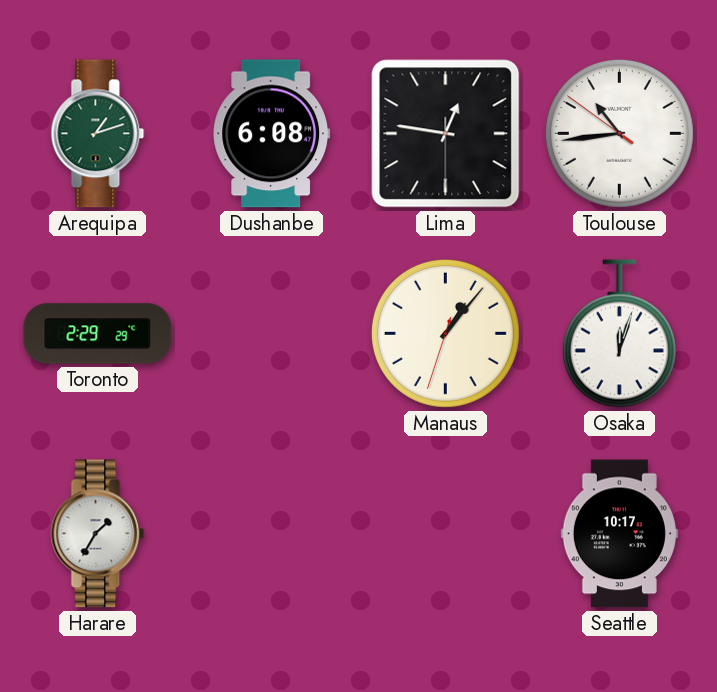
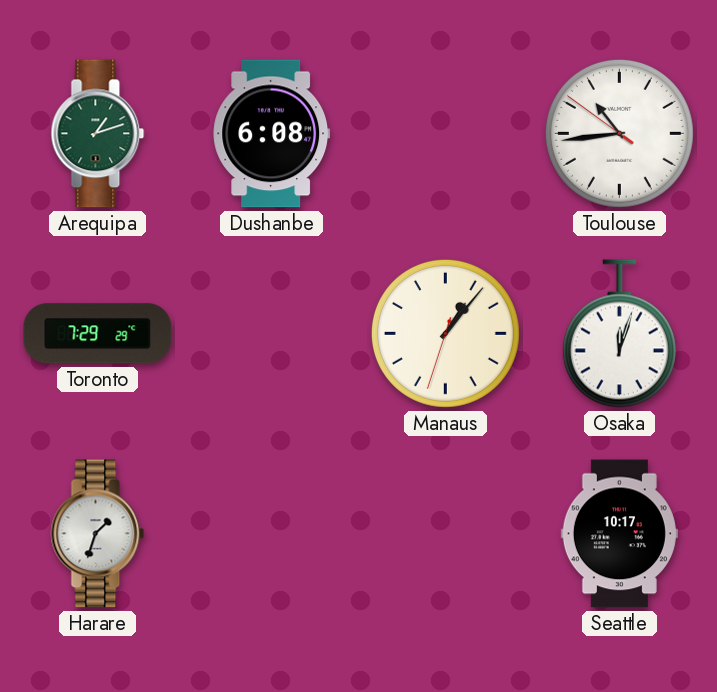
Lima: 12:46 -> none (446, 134)
Toronto: 2:29 -> 7:29 (98, 334)
Harare: 1:35 -> 1:33 (98, 534)
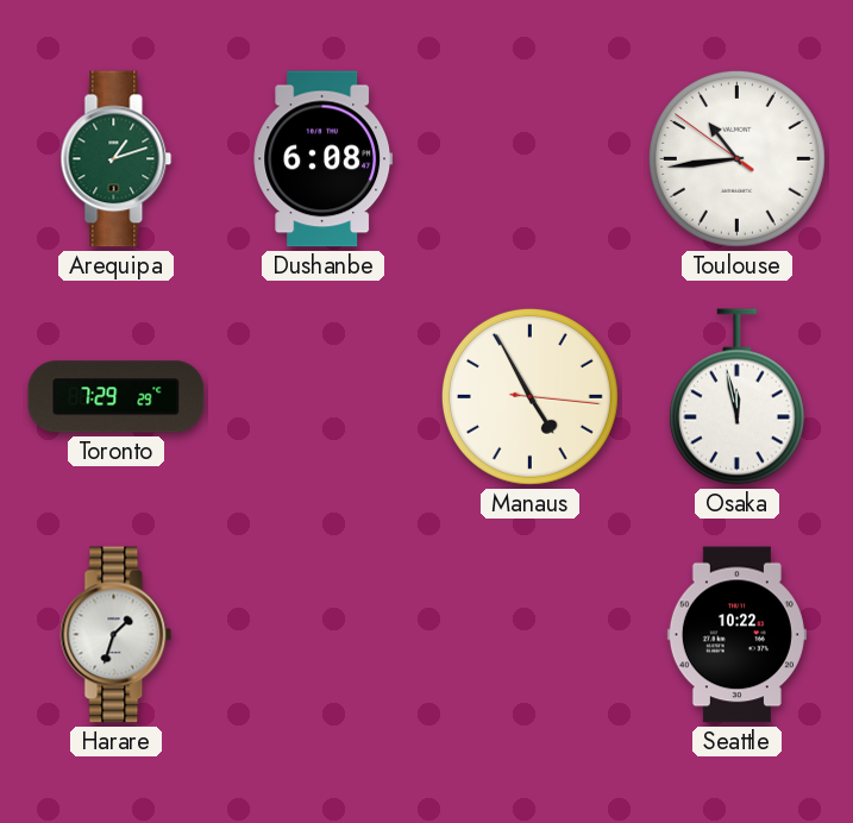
Manaus: 1:06 -> 4:55 (529, 396)
Osaka: 12:03 -> 11:58 (736, 397)
Seattle: 10:17 -> 10:22 (736, 635)
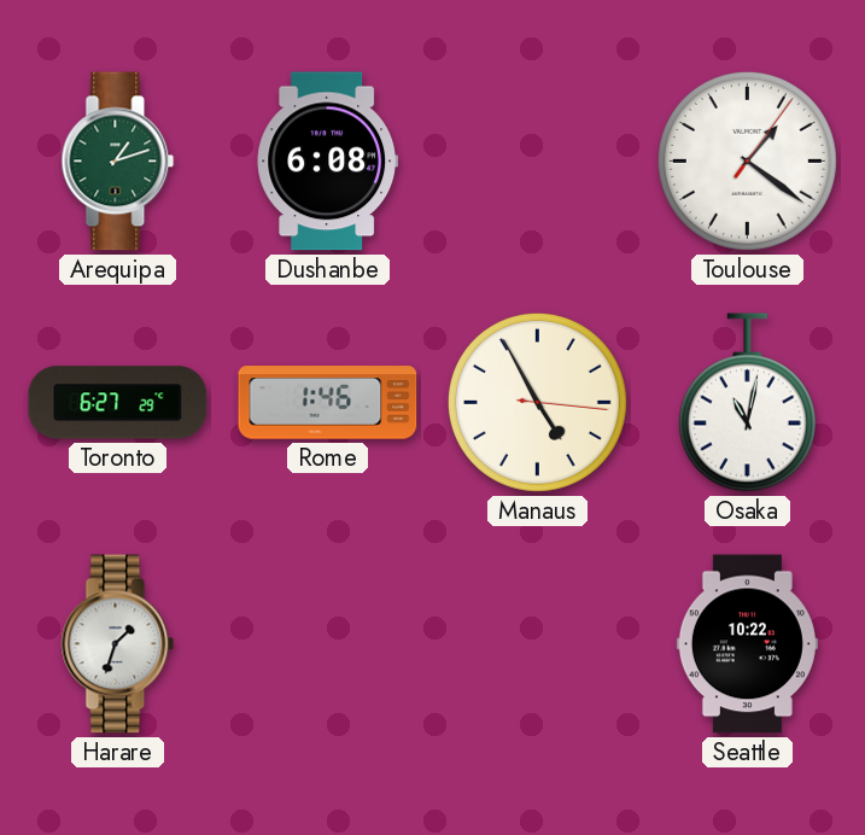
Toulouse: 10:43 -> 1:21 (747, 160)
Toronto: 7:29 -> 6:27 (118, 403)
Rome: none -> 1:46 (328, 403)
Osaka: 11:58 -> 11:02 (747, 403)
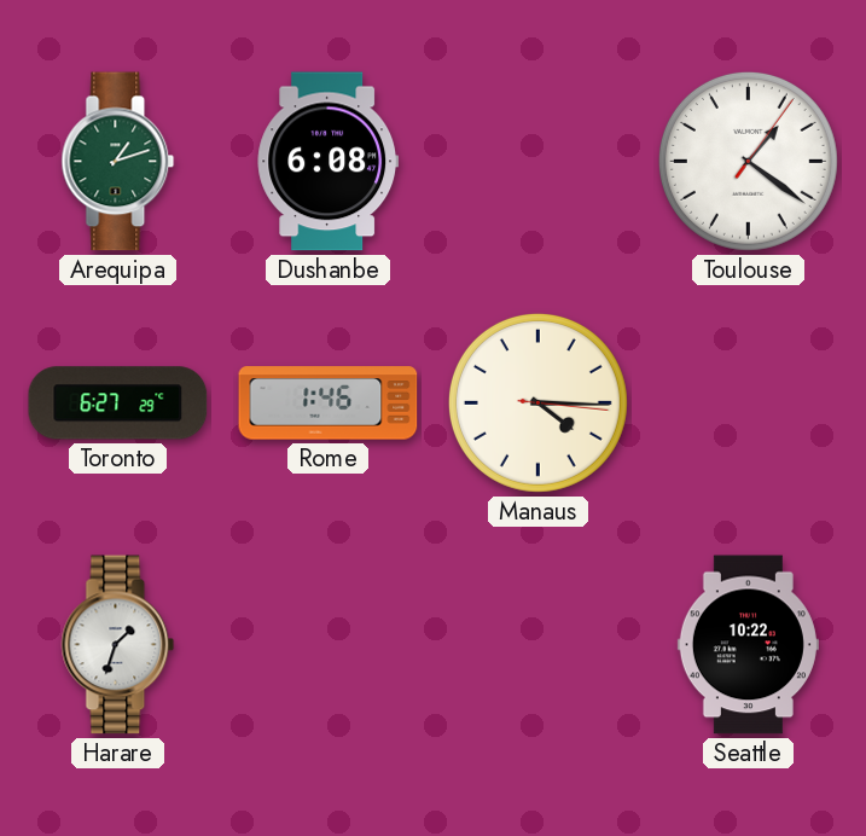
Manaus: 4:55 -> 4:15 (537, 402)
Osaka: 11:02 -> none (747, 403)
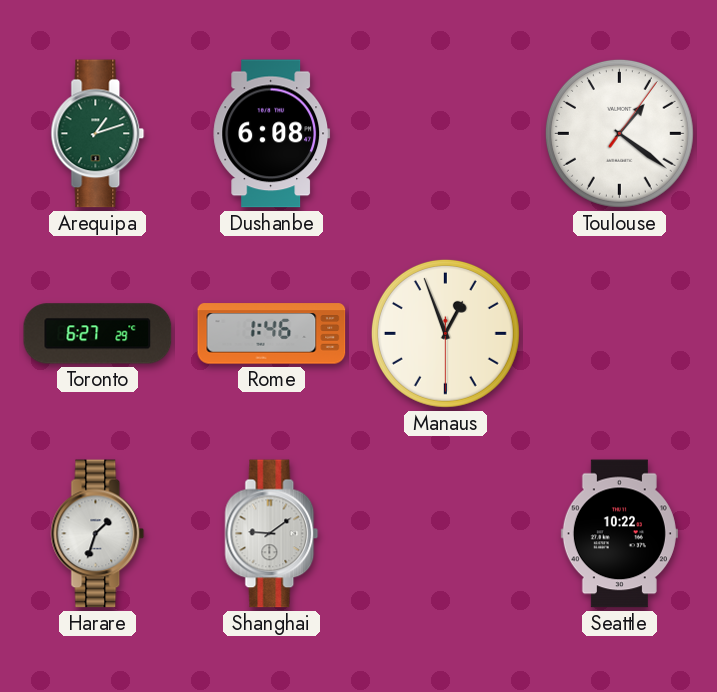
Manaus: 4:15 -> 12:56 (445, 333)
Shanghai: none -> 9:09 (272, 534)
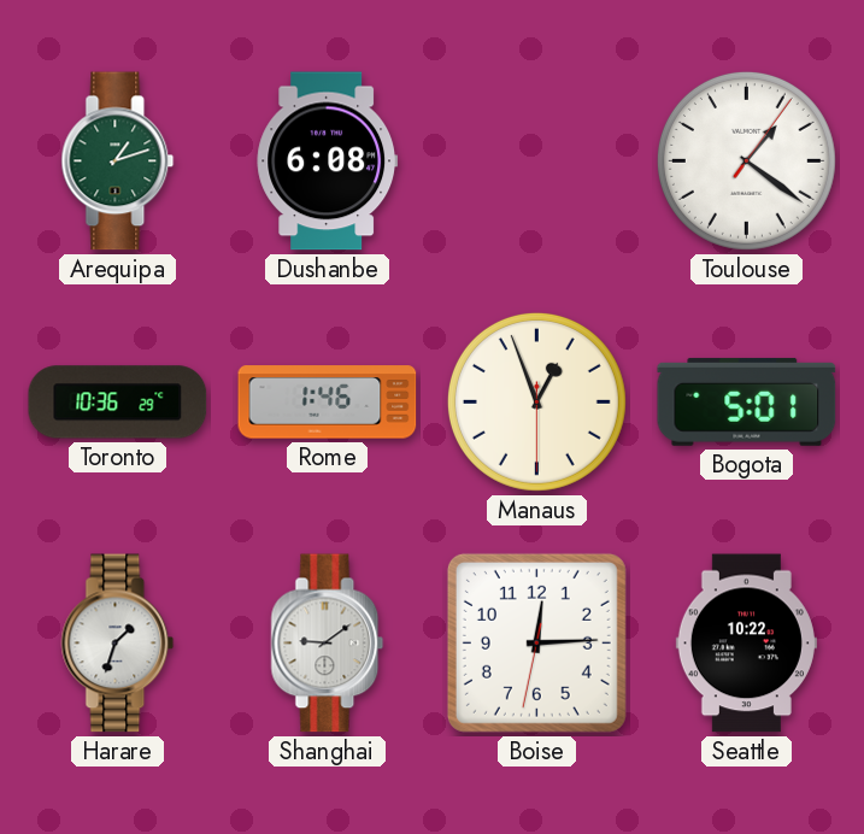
Toronto: 6:27 -> 10:36 (118, 403)
Bogota: none -> 5:01 (747, 401)
Boise: none -> 12:14 (536, 642)
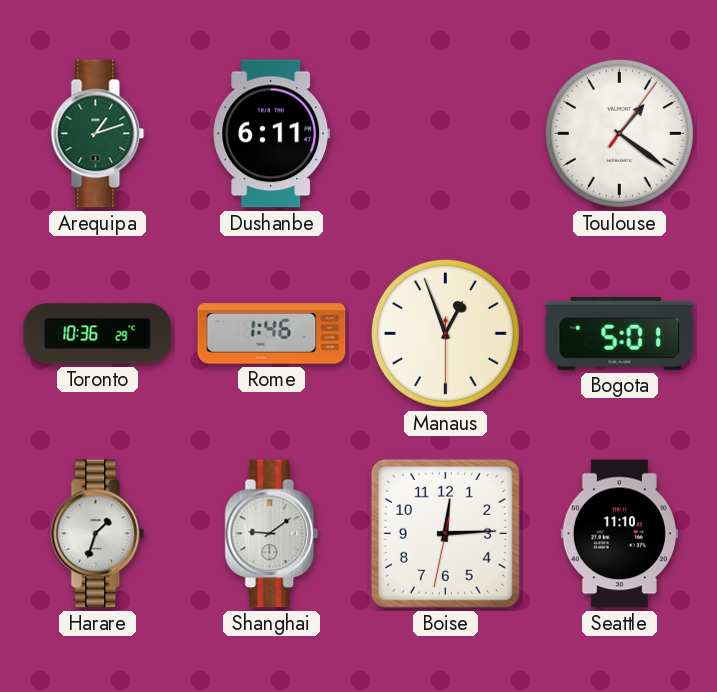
Dushanbe: 6:08 -> 6:11 (272, 134)
Seattle: 10:22 -> 11:10 (619, 534)
